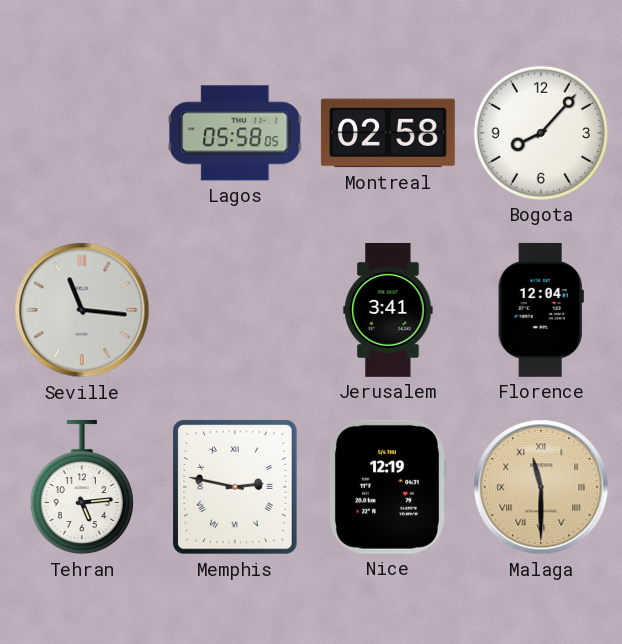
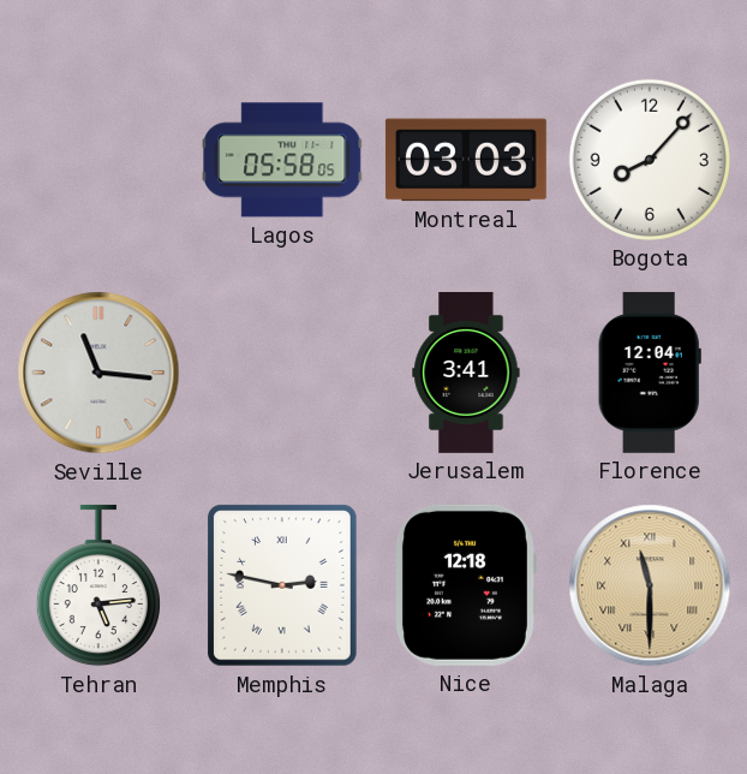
Montreal: 02:58 -> 03:03 (466, 160)
Nice: 12:19 -> 12:18 (465, 585)
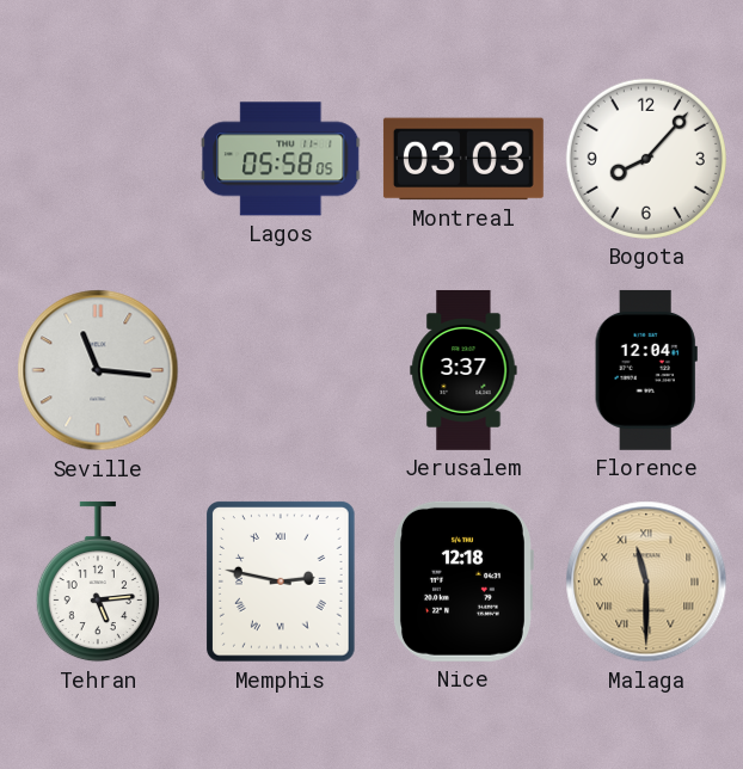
Jerusalem: 3:41 -> 3:37 (463, 370)
